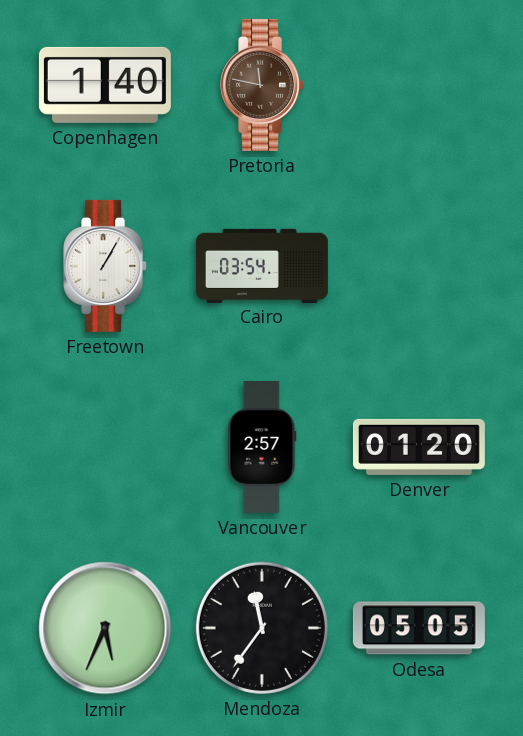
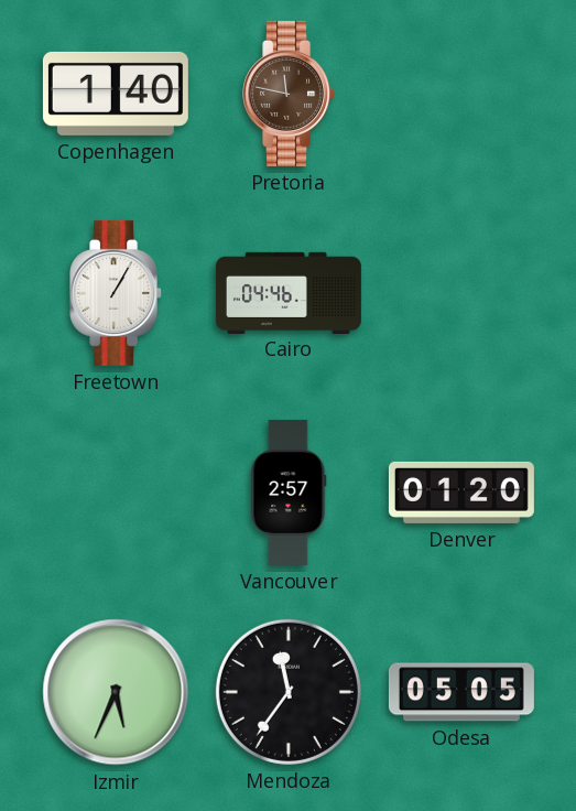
Cairo: 03:54 -> 04:46 (289, 292)
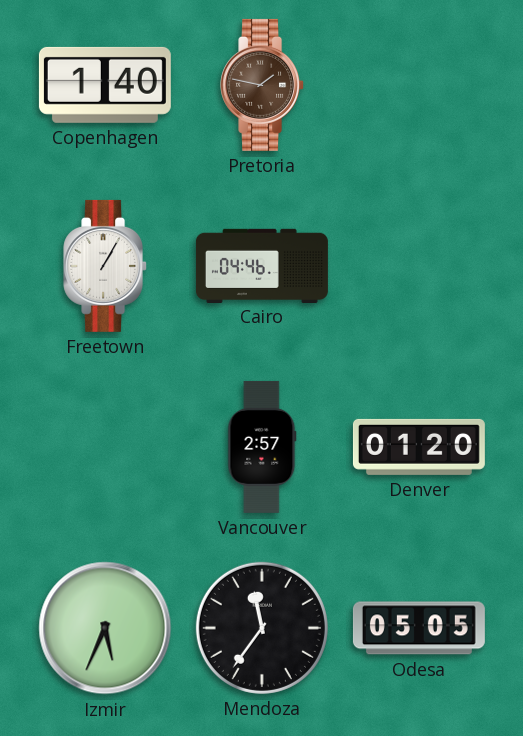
Pretoria: 11:47 -> 1:47 (263, 85)
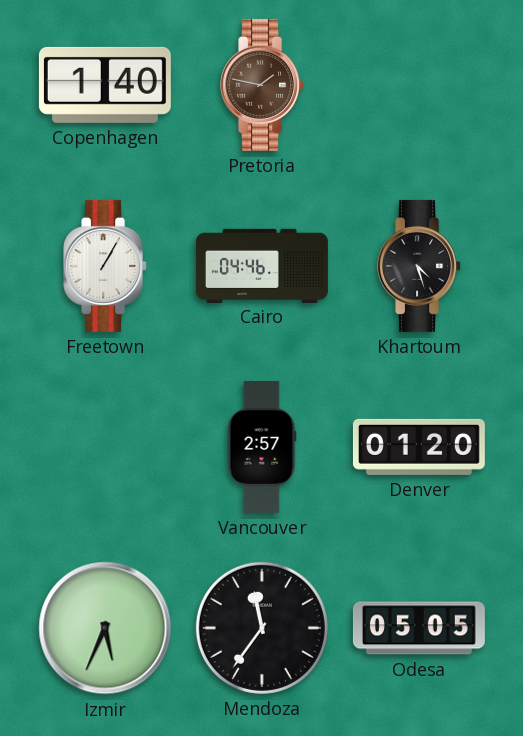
Khartoum: none -> 4:27 (420, 266)
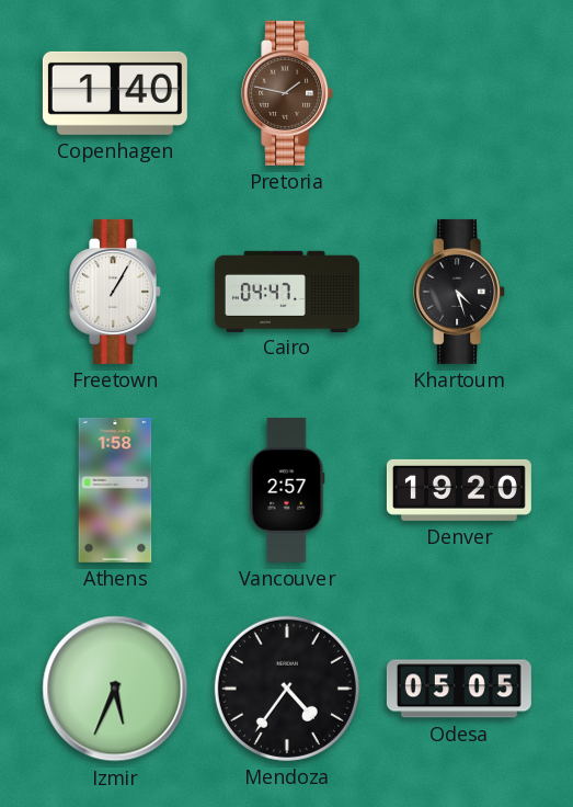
Cairo: 04:46 -> 04:47 (287, 291)
Athens: none -> 1:58 (115, 490)
Denver: 01:20 -> 19:20 (459, 490)
Mendoza: 11:36 -> 4:36 (287, 689)
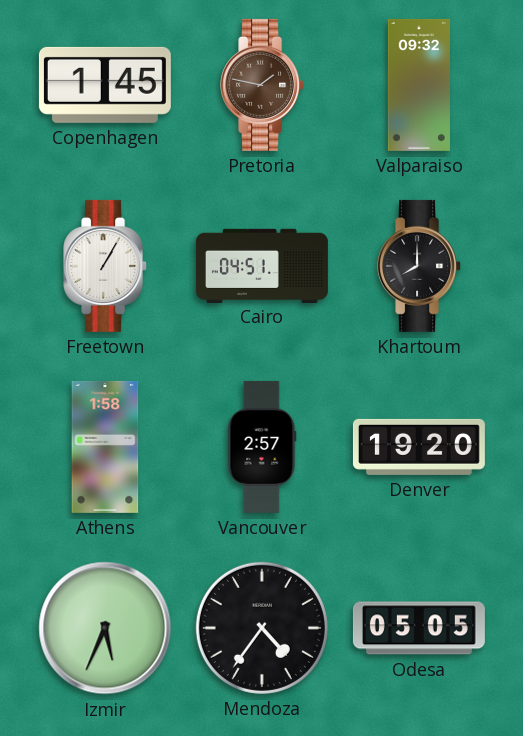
Copenhagen: 1:40 -> 1:45 (105, 85)
Valparaiso: none -> 09:32 (419, 85)
Cairo: 04:47 -> 04:51 (262, 265)
Khartoum: 4:27 -> 8:00 (420, 266)
